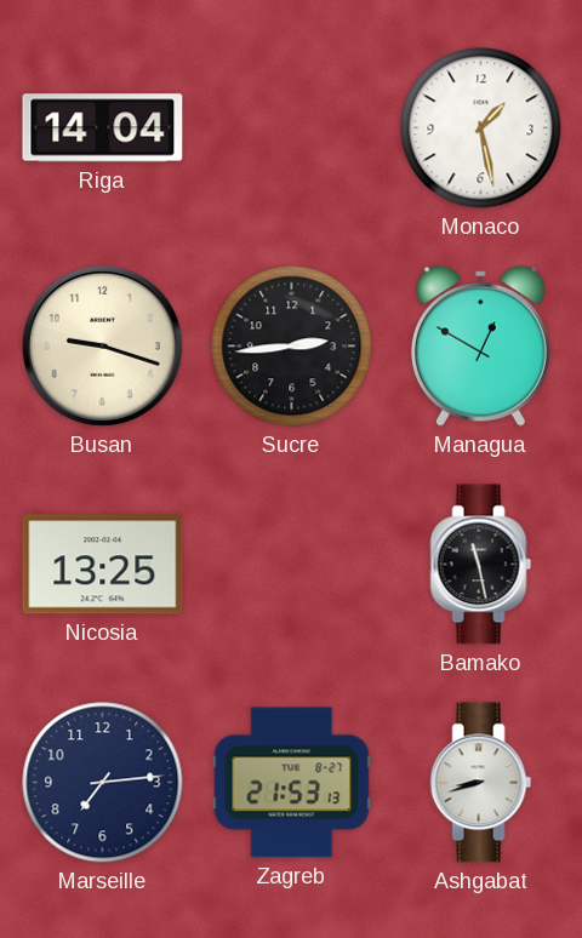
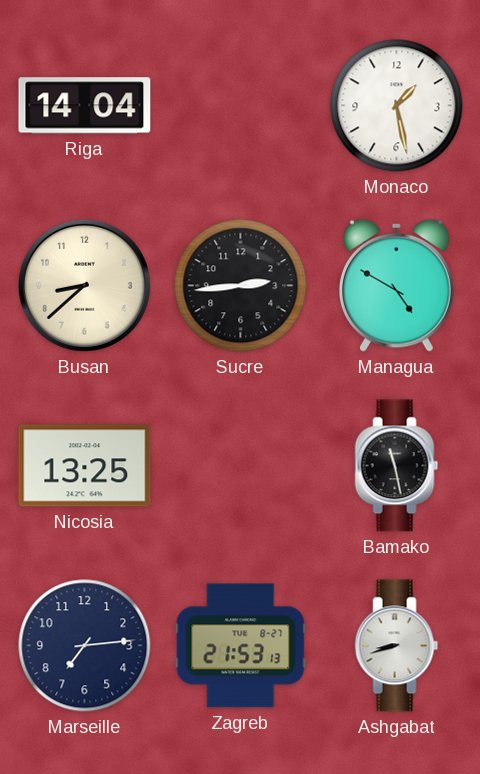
Busan: 9:18 -> 8:38 (84, 285)
Managua: 12:50 -> 4:50 (396, 285)
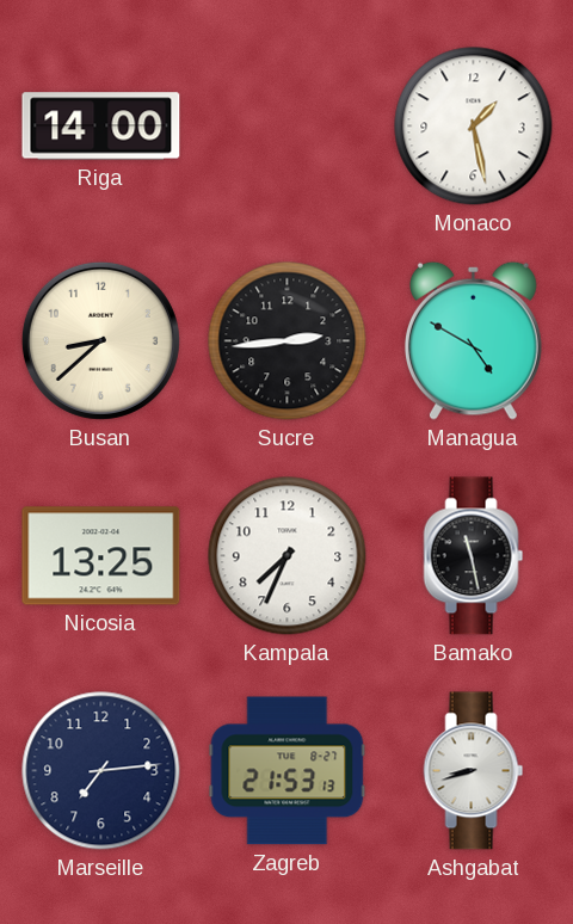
Riga: 14:04 -> 14:00 (101, 127)
Kampala: none -> 7:34 (288, 556)
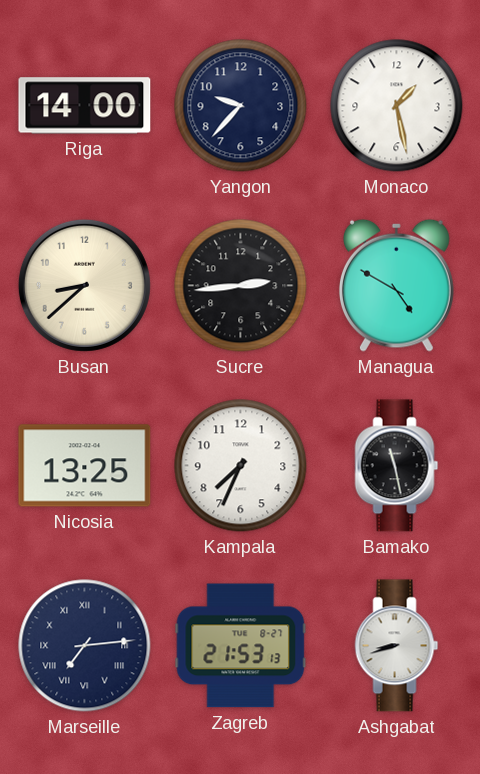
Yangon: none -> 9:37 (241, 106)
Marseille numerals: Arabic -> Roman (85, 646)
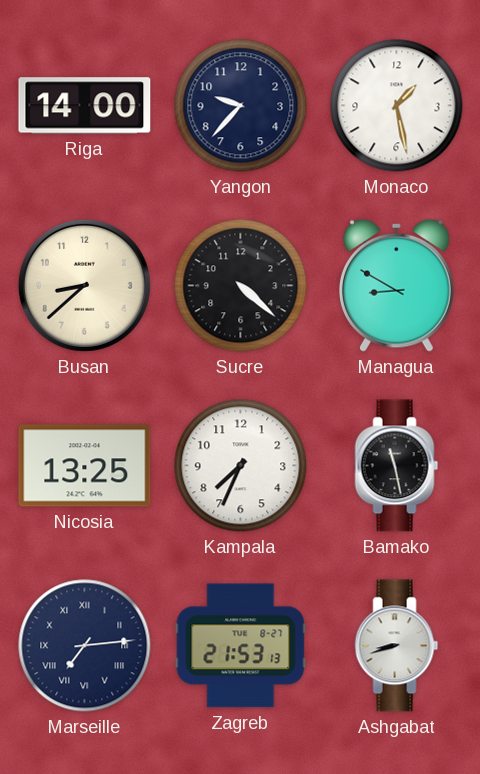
Sucre: 2:44 -> 4:22 (241, 286)
Managua: 4:50 -> 8:50 (396, 285)
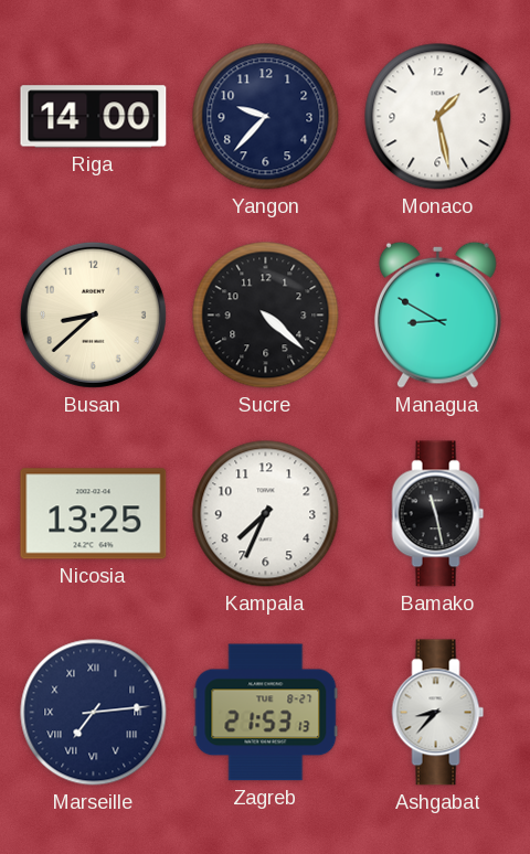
Ashgabat: 8:42 -> 8:37 (438, 713)
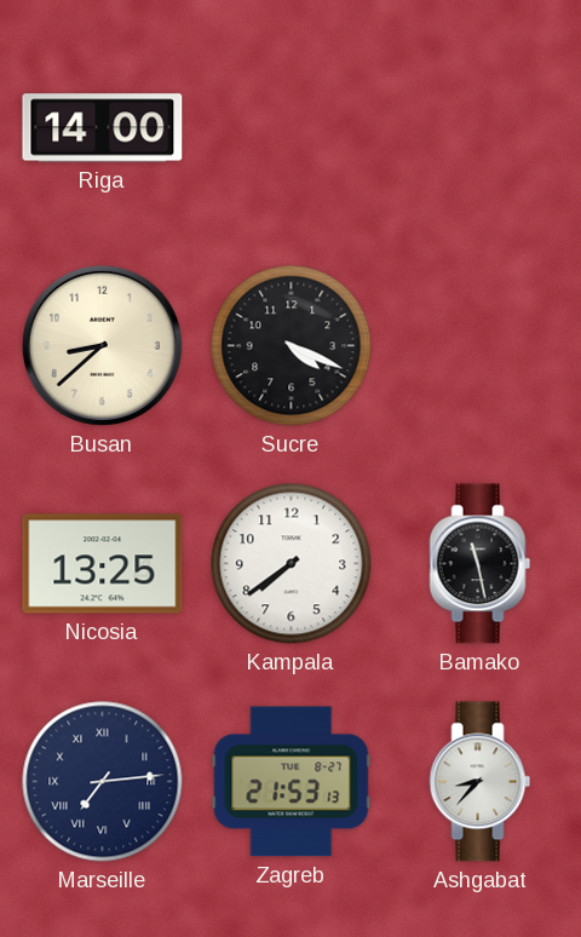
Yangon: 9:37 -> none (266, 117)
Monaco: 1:28 -> none (438, 117)
Sucre: 4:22 -> 4:19 (292, 346)
Managua: 8:50 -> none (437, 314)
Kampala: 7:34 -> 7:39 (292, 564)
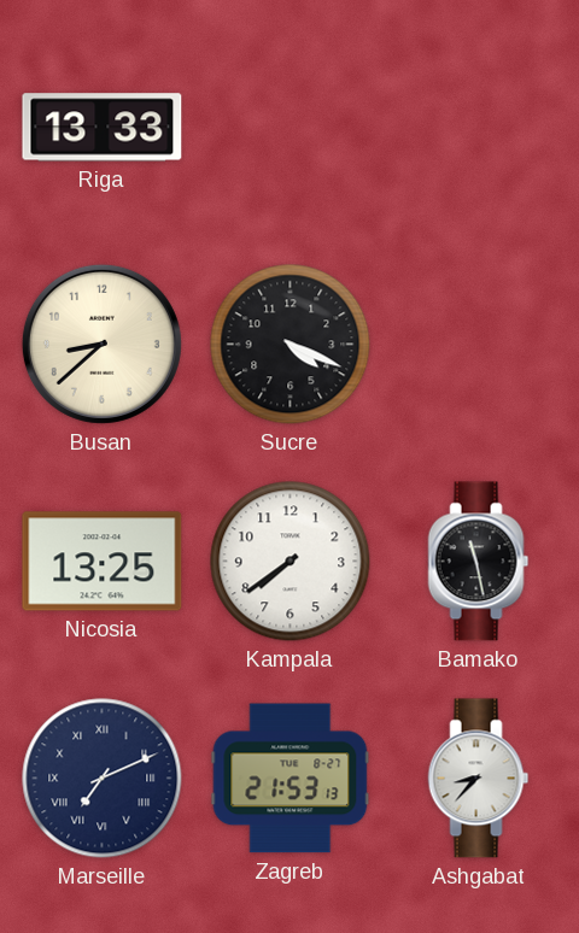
Riga: 14:00 -> 13:33 (103, 128)
Marseille: 7:14 -> 7:11 (103, 779)
